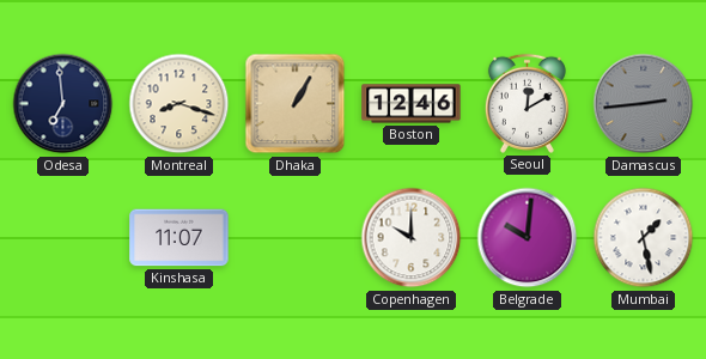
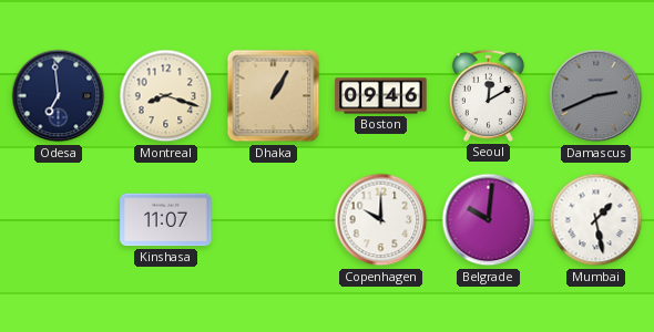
Boston: 12:46 -> 09:46 (381, 96)
Damascus: 2:44 -> 2:41 (596, 96)
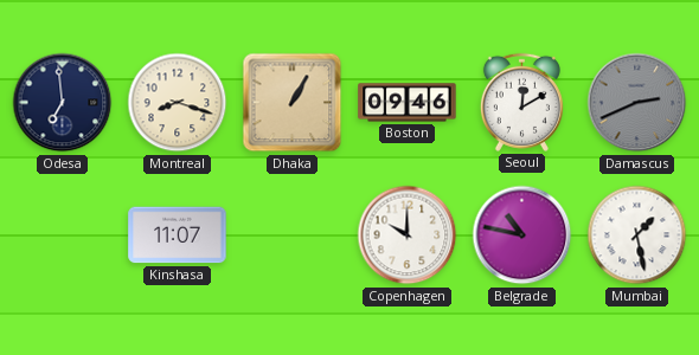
Belgrade: 10:01 -> 10:47 (522, 235)
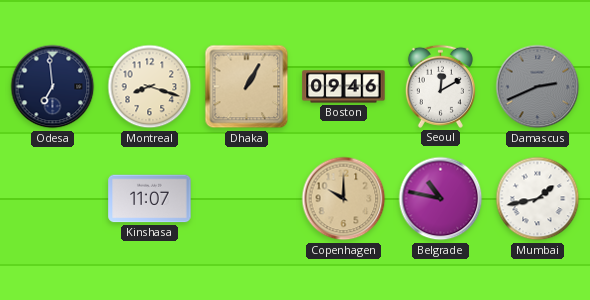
Copenhagen dial: white -> champagne (344, 199)
Mumbai: 1:28 -> 1:43 (538, 199)
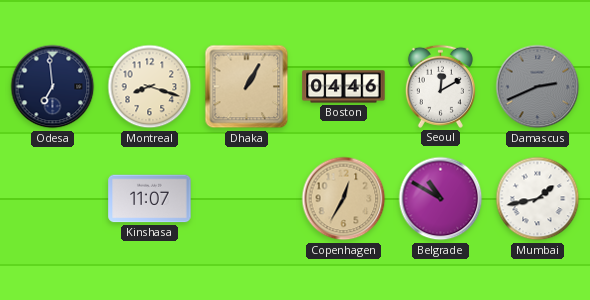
Boston: 09:46 -> 04:46 (344, 87)
Copenhagen: 10:00 -> 12:35 (344, 199)
Belgrade: 10:47 -> 10:50 (441, 199)
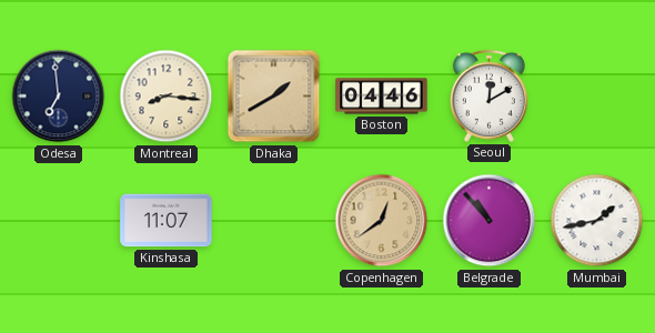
Montreal: 8:18 -> 8:16 (167, 97)
Dhaka: 1:05 -> 1:40 (274, 97)
Damascus: 2:41 -> none (538, 87)
Copenhagen: 12:35 -> 12:39 (382, 221)
Belgrade: 10:50 -> 10:53 (490, 221)
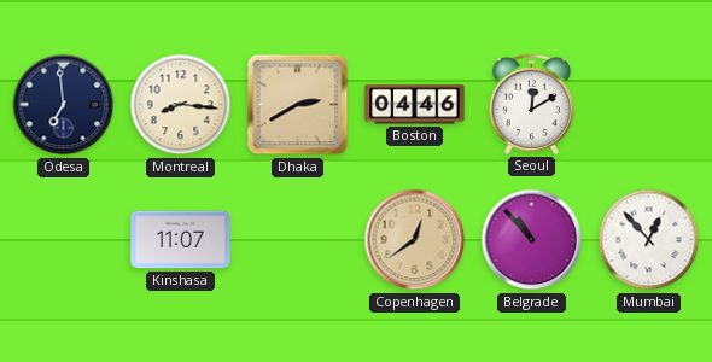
Dhaka: 1:40 -> 2:40 (298, 105)
Mumbai: 1:43 -> 12:53 (649, 240)
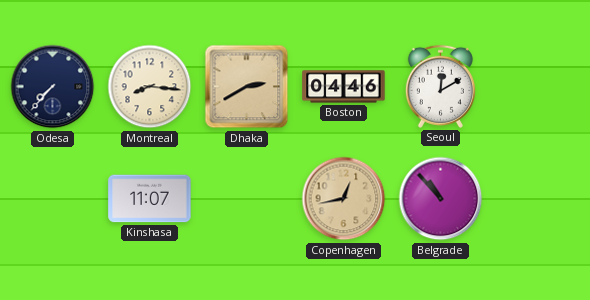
Odesa: 6:59 -> 7:37 (53, 87)
Copenhagen: 12:39 -> 12:43 (344, 199)
Mumbai: 12:53 -> none (649, 240)
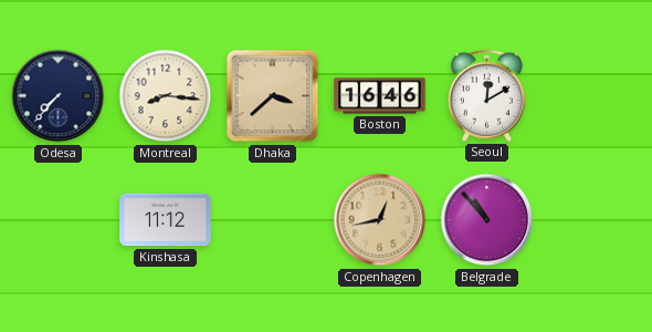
Dhaka: 2:40 -> 3:38 (273, 96)
Boston: 04:46 -> 16:46 (380, 96)
Kinshasa: 11:07 -> 11:12 (166, 220)
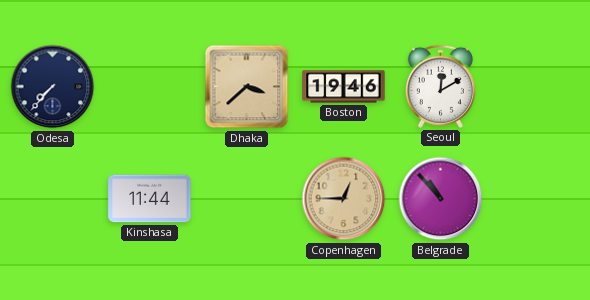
Montreal: 8:16 -> none (166, 96)
Boston: 16:46 -> 19:46 (344, 87)
Kinshasa: 11:12 -> 11:44 (150, 199)
Copenhagen: 12:43 -> 12:45 (344, 199)
